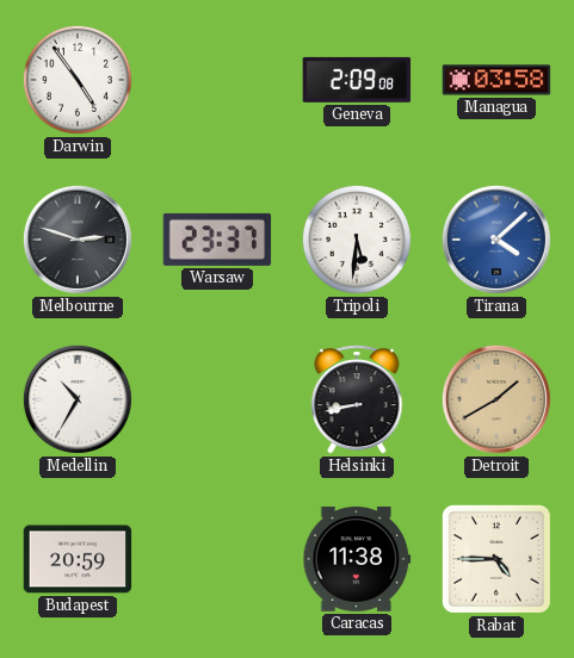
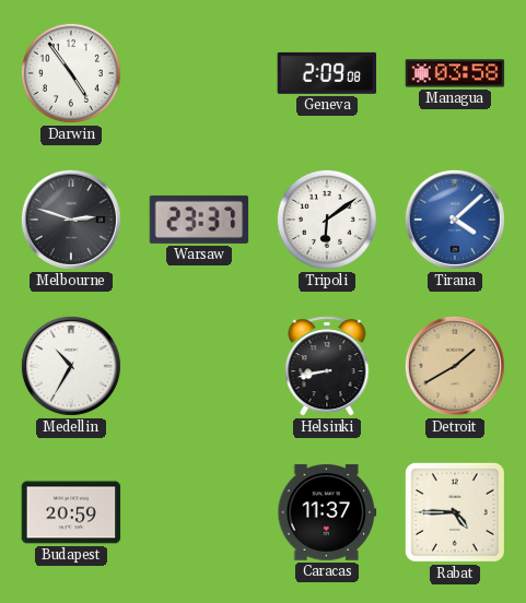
Tripoli: 5:31 -> 6:09 (327, 220)
Caracas: 11:38 -> 11:37 (327, 512)
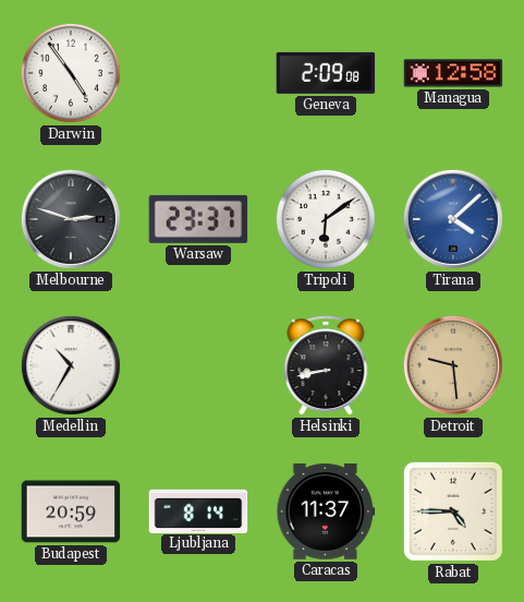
Managua: 03:58 -> 12:58 (453, 73)
Detroit: 1:40 -> 9:29 (453, 365)
Ljubljana: none -> 8:14 (198, 510)
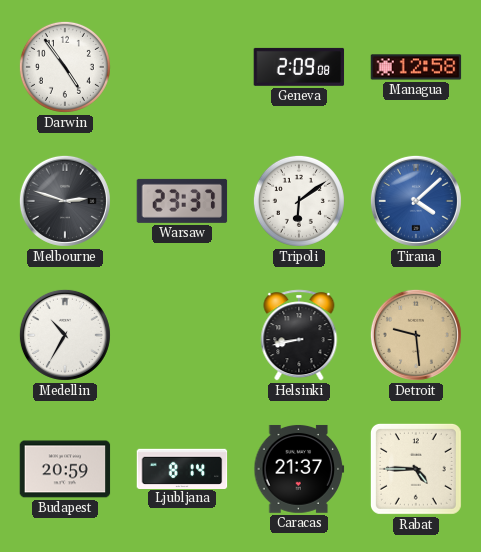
Caracas: 11:37 -> 21:37 (299, 469)
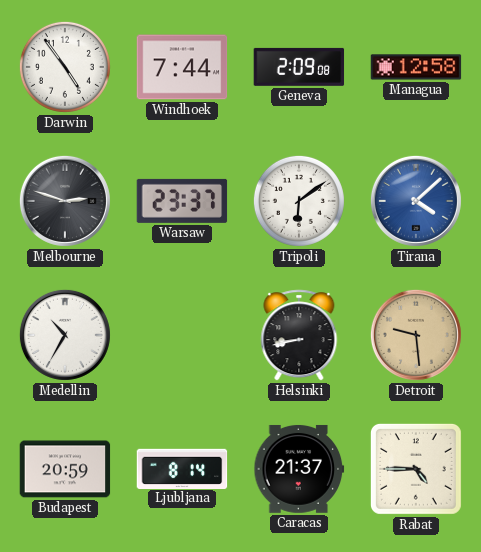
Windhoek: none -> 7:44 (182, 67)
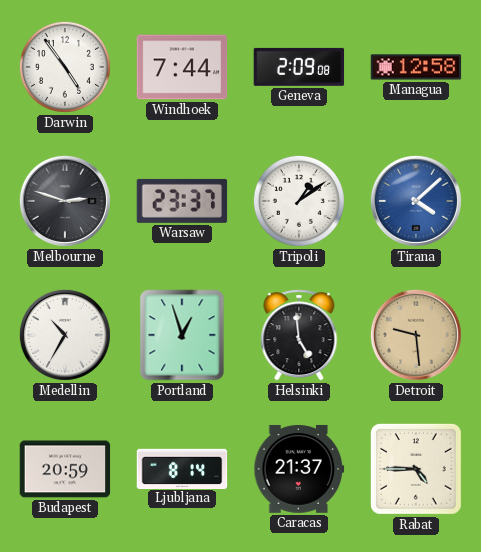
Tripoli: 6:09 -> 1:09 (299, 201)
Portland: none -> 12:57 (182, 335)
Helsinki: 8:43 -> 4:59 (299, 335)
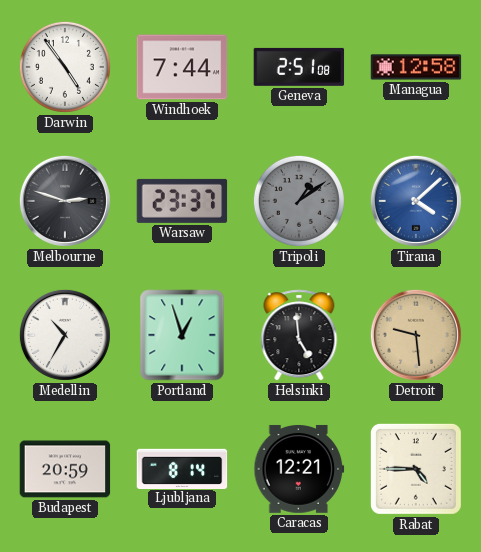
Geneva: 2:09 -> 2:51 (299, 67)
Tripoli dial: white -> grey (299, 201)
Caracas: 21:37 -> 12:21 (299, 469)
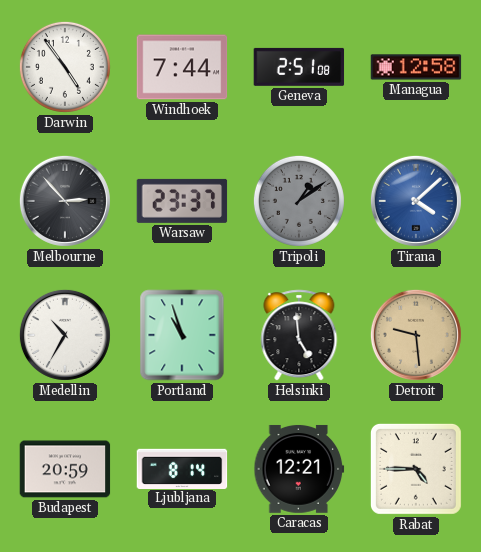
Melbourne: 2:48 -> 2:53 (65, 201)
Portland: 12:57 -> 10:57 (182, 335)
